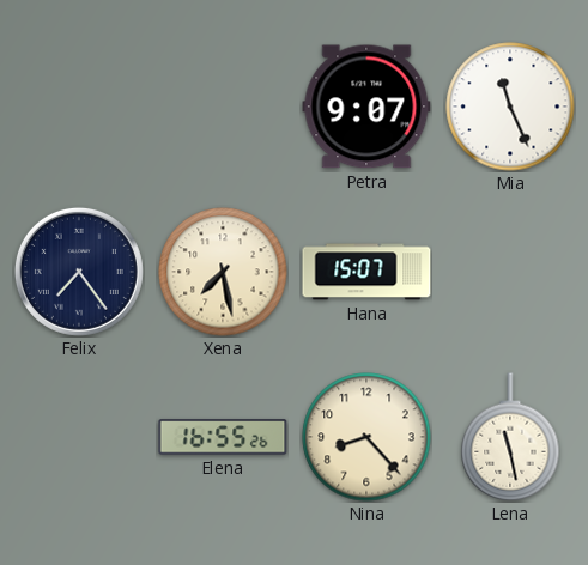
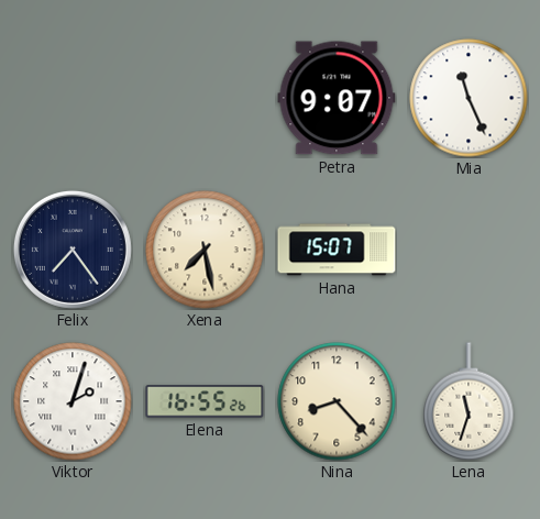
Viktor: none -> 2:03 (73, 401)
Lena: 11:28 -> 11:33 (469, 401)
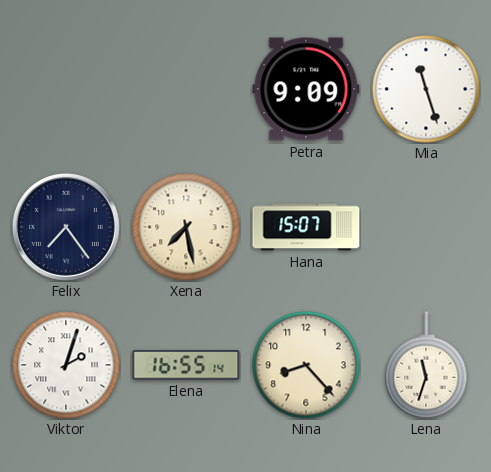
Petra: 9:07 -> 9:09 (306, 89)
Mia: 11:26 -> 11:27 (426, 89)
Elena: 16:55:26 -> 16:55:14 (186, 365)
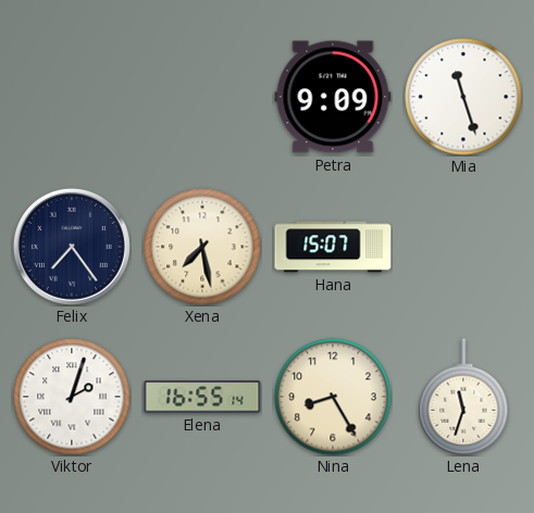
Nina: 8:23 -> 8:25 (333, 397)
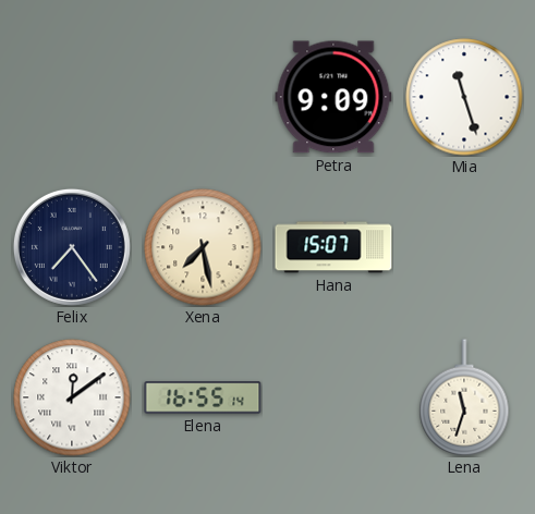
Viktor: 2:03 -> 12:09 (72, 397)
Nina: 8:25 -> none (333, 397)
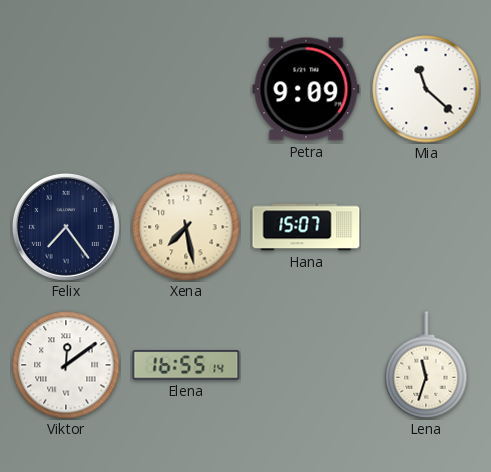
Mia: 11:27 -> 11:22 (426, 89)
